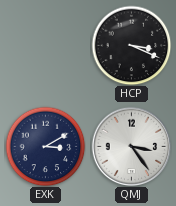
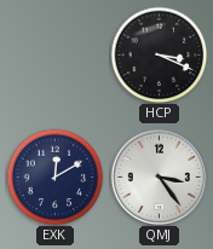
EXK: 3:10 -> 12:10 (54, 176)
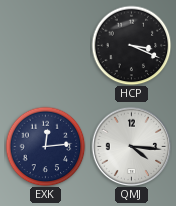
EXK: 12:10 -> 12:14 (45, 146)
QMJ: 3:24 -> 4:16 (131, 146)
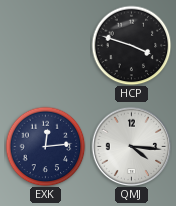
HCP: 3:19 -> 3:48 (131, 45)
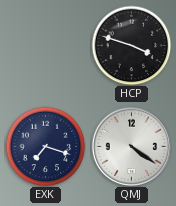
EXK: 12:14 -> 7:18 (45, 146)
QMJ: 4:16 -> 4:21 (131, 146)
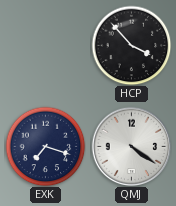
HCP: 3:48 -> 3:53 (131, 45)
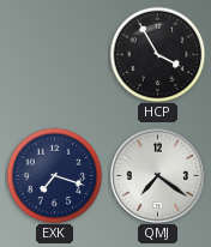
HCP: 3:53 -> 3:55 (157, 54)
QMJ: 4:21 -> 7:21 (157, 175)
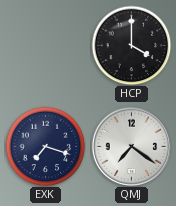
HCP: 3:55 -> 4:00 (131, 45)
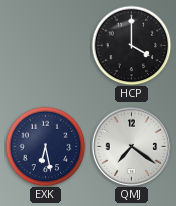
EXK: 7:18 -> 6:28 (45, 146)
